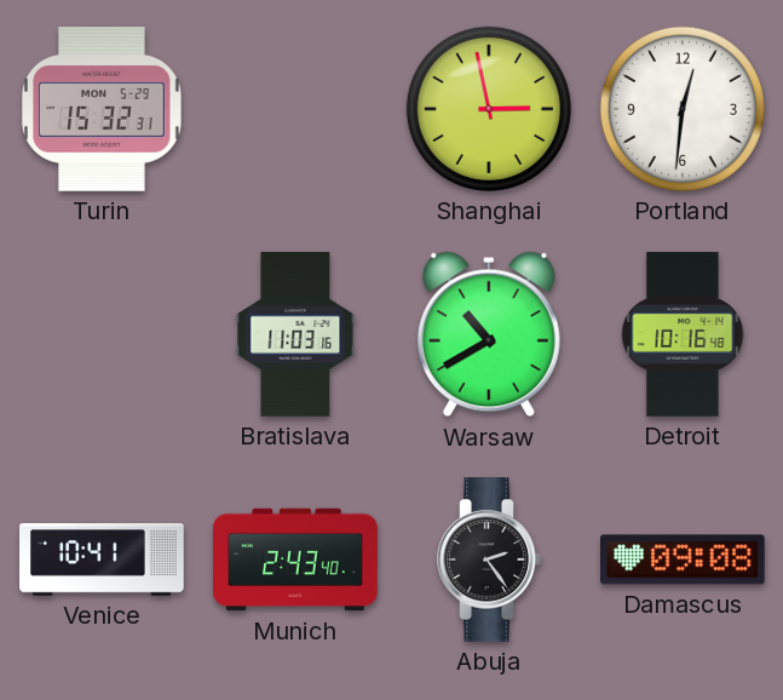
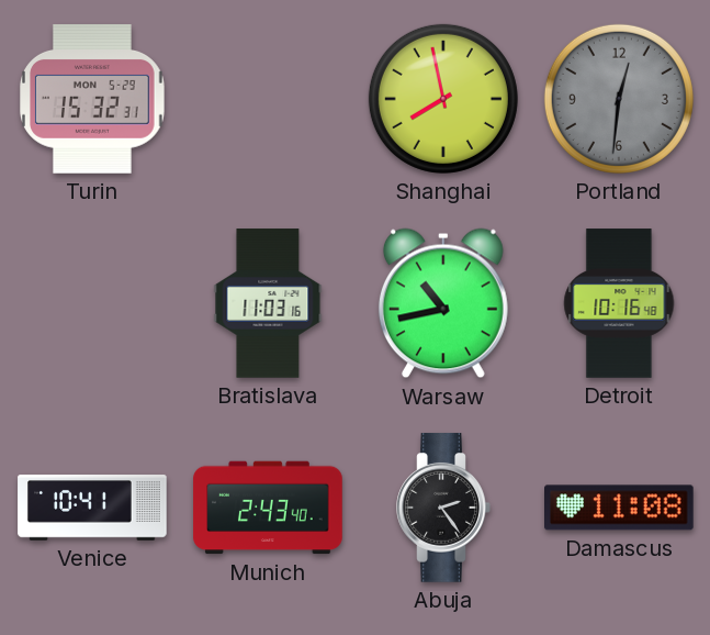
Shanghai: 2:58 -> 7:58 (443, 99)
Portland dial: white -> grey (619, 99)
Warsaw: 10:40 -> 10:43 (443, 303)
Damascus: 09:08 -> 11:08 (620, 508)
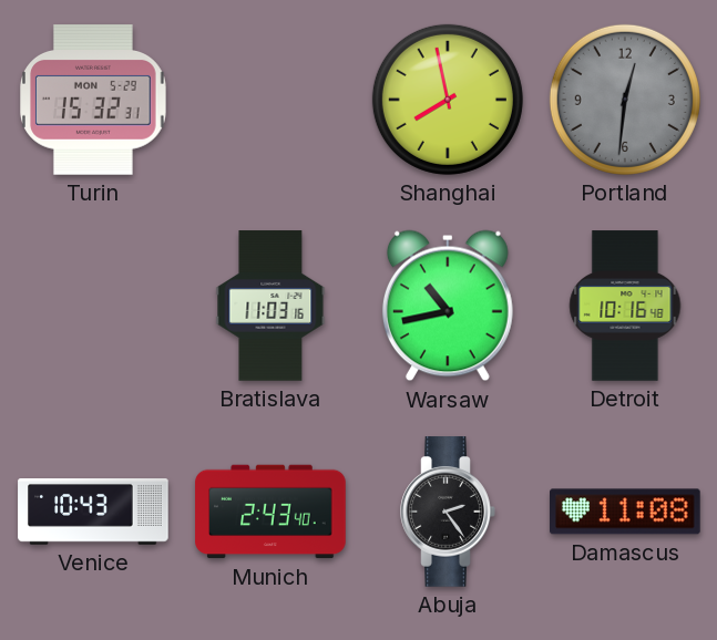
Venice: 10:41 -> 10:43 (93, 513)
